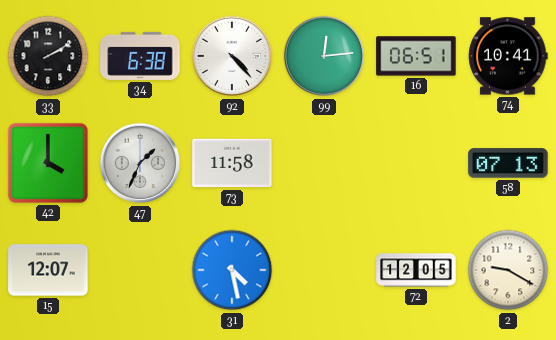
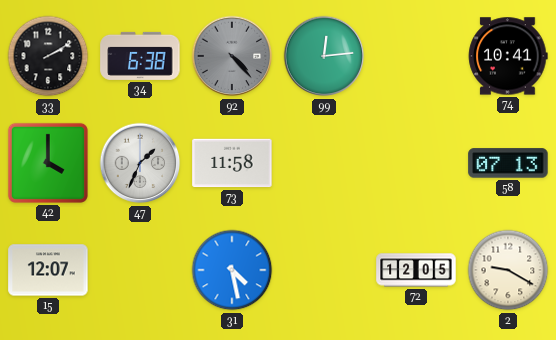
92 dial: white -> grey (232, 56)
16: 06:51 -> none (416, 56)
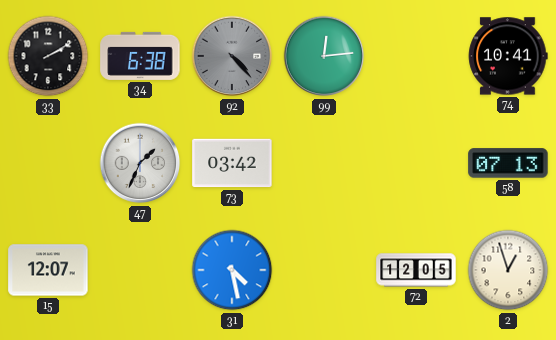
42: 4:00 -> none (48, 163)
73: 11:58 -> 03:42 (232, 163)
2: 9:20 -> 12:57 (508, 270)
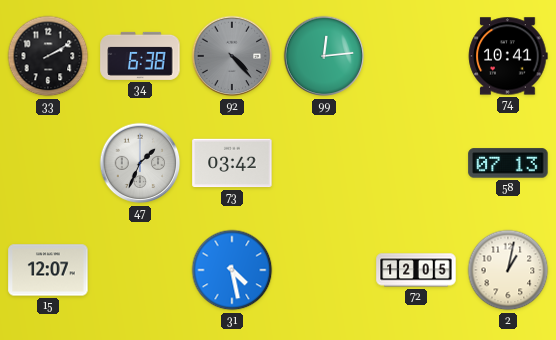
2: 12:57 -> 1:02 (508, 270)
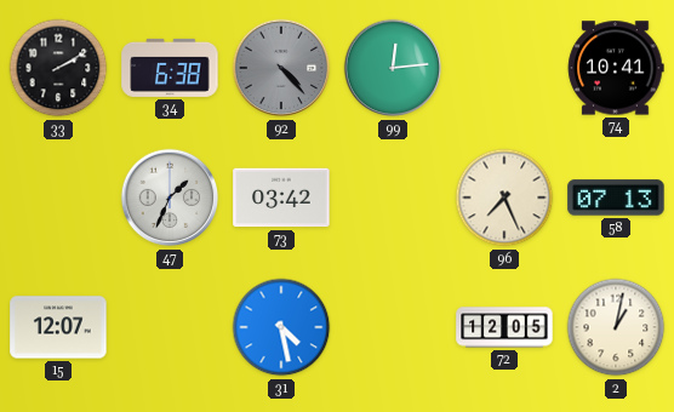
96: none -> 7:26 (504, 198)
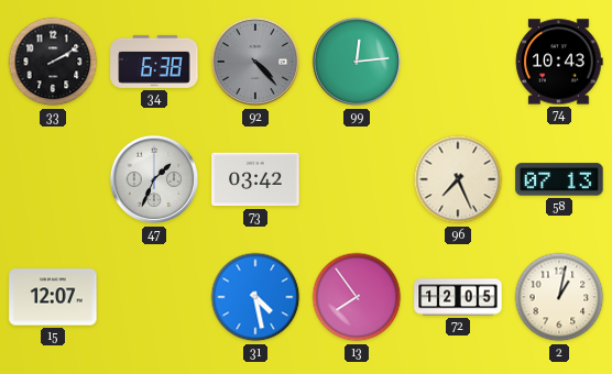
74: 10:41 -> 10:43 (559, 62)
13: none -> 7:54 (357, 297)
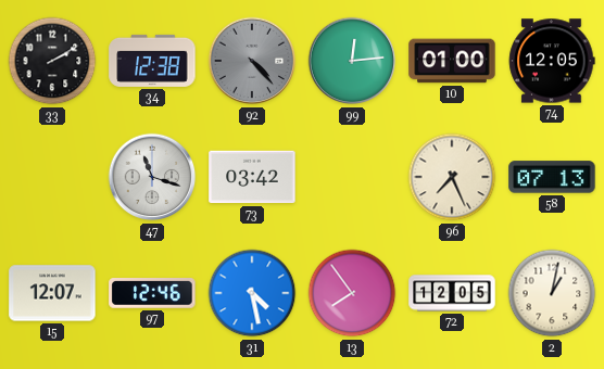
34: 6:38 -> 12:38 (152, 61)
10: none -> 01:00 (452, 61)
74: 10:43 -> 12:05 (552, 61)
47: 1:34 -> 11:18 (152, 177)
97: none -> 12:46 (152, 294)
